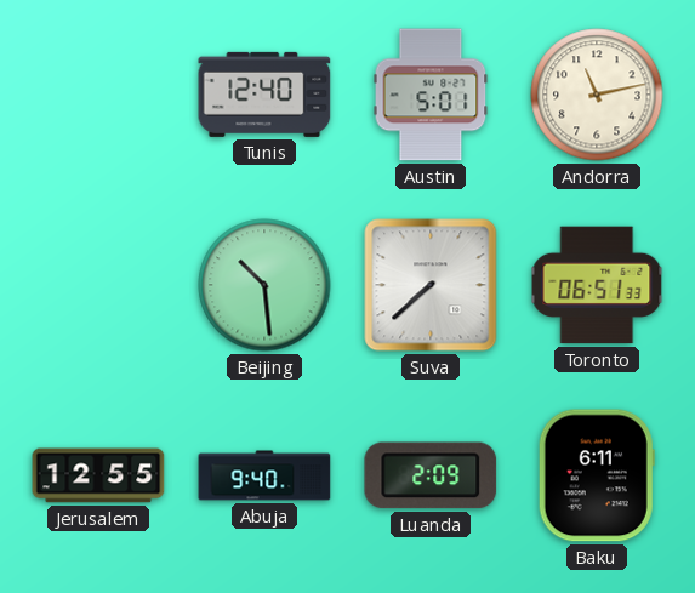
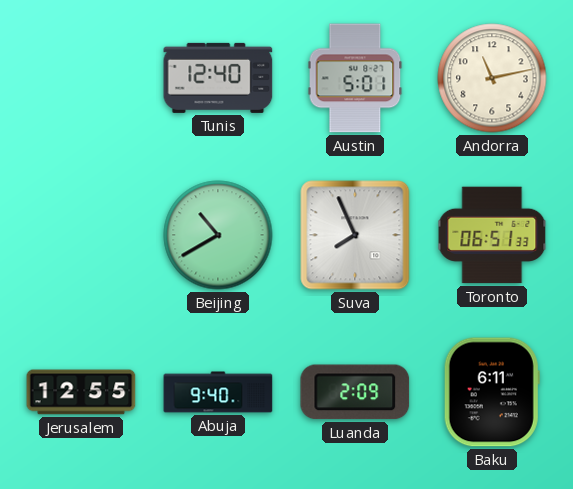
Beijing: 10:29 -> 10:40 (218, 235)
Suva: 7:38 -> 7:56 (355, 235)
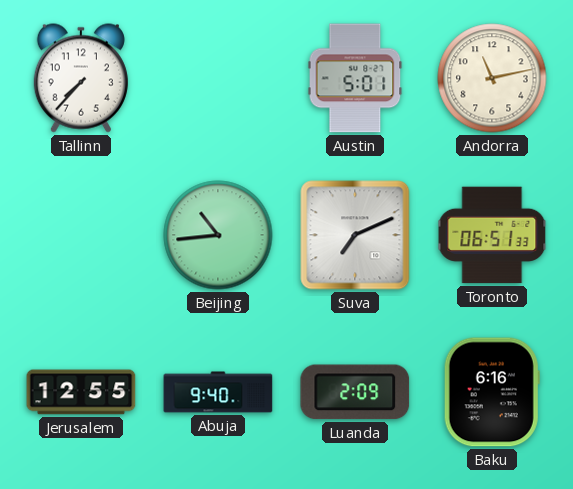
Tallinn: none -> 7:37 (81, 78)
Tunis: 12:40 -> none (218, 78)
Beijing: 10:40 -> 10:44 (218, 235)
Suva: 7:56 -> 7:11 (355, 235)
Baku: 6:11 -> 6:16 (492, 392)
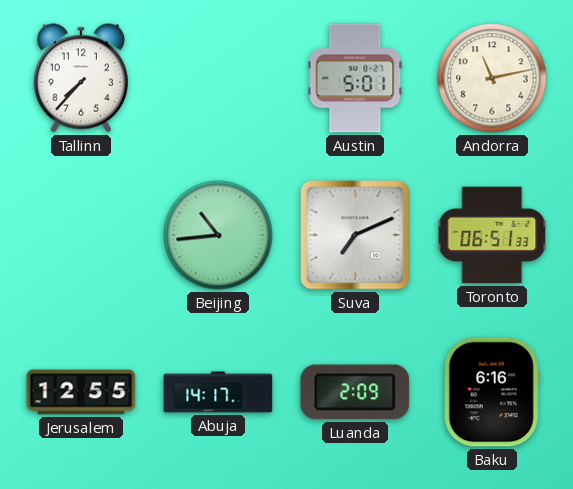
Abuja: 9:40 -> 14:17 (218, 392)
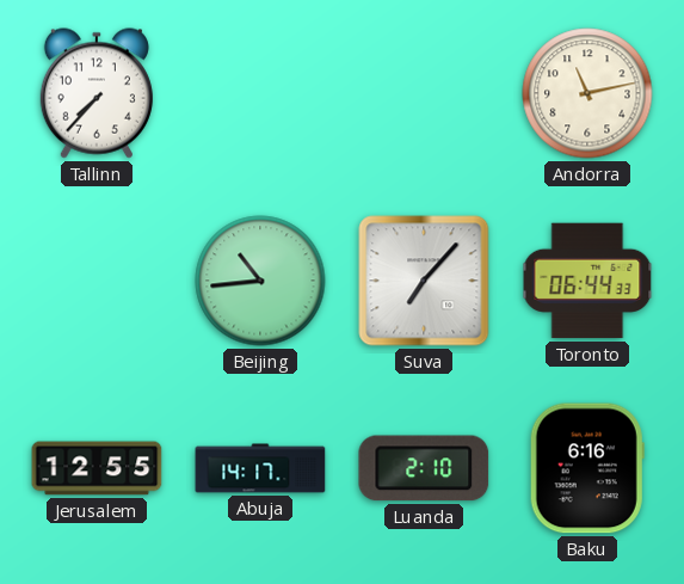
Austin: 5:01 -> none (355, 78)
Suva: 7:11 -> 7:07 (424, 281)
Toronto: 06:51 -> 06:44 (587, 281)
Luanda: 2:09 -> 2:10 (424, 468)
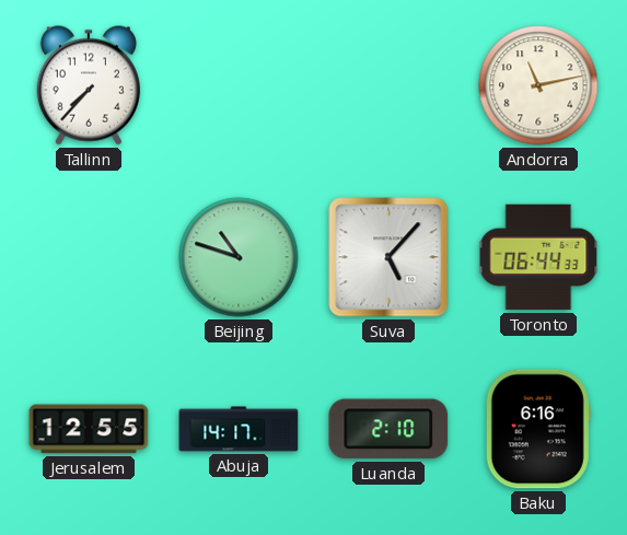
Beijing: 10:44 -> 10:48 (239, 257)
Suva: 7:07 -> 5:07 (388, 257)
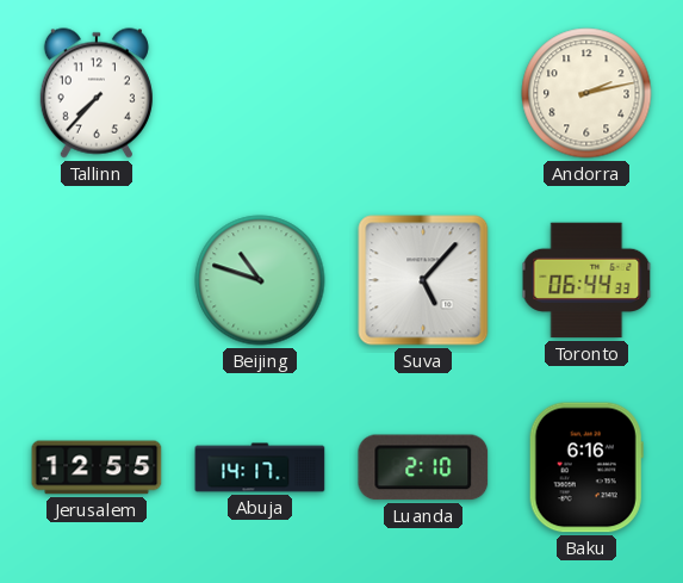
Andorra: 11:13 -> 2:13 (586, 93)
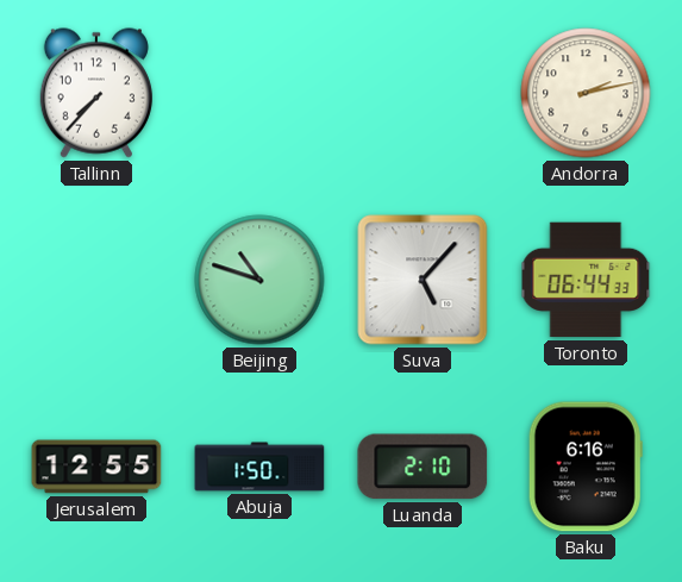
Abuja: 14:17 -> 1:50 (259, 467)
